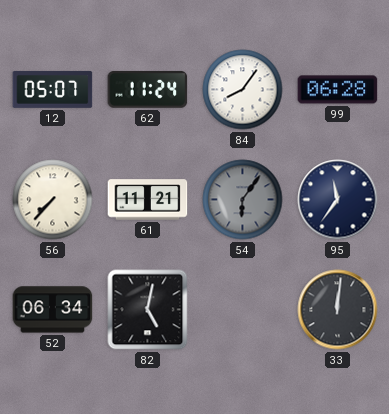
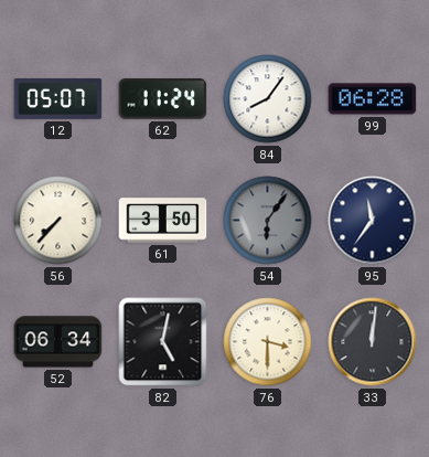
61: 11:21 -> 3:50 (163, 221)
76: none -> 3:30 (268, 342)
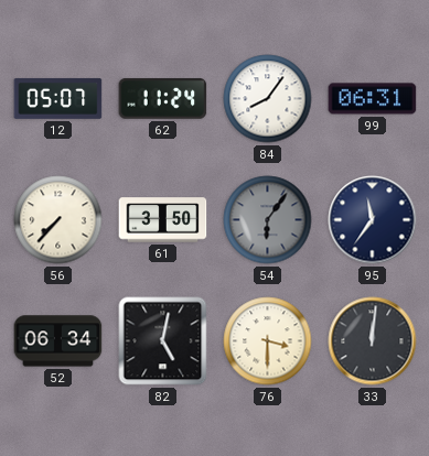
99: 06:28 -> 06:31 (373, 99)
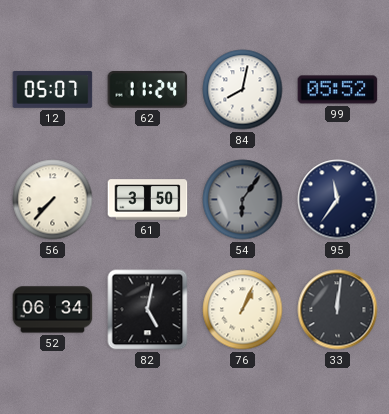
84: 8:06 -> 8:02 (243, 90)
99: 06:31 -> 05:52 (338, 90)
76: 3:30 -> 1:04 (243, 310)
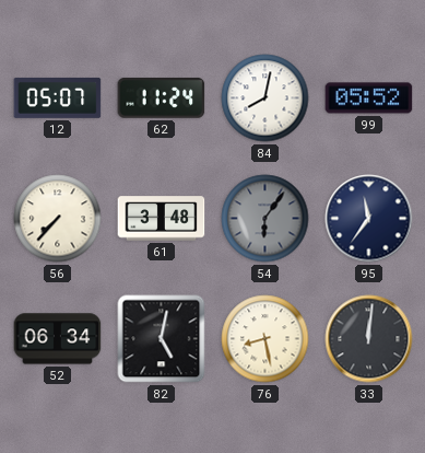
61: 3:50 -> 3:48 (162, 219)
76: 1:04 -> 8:28 (265, 339)
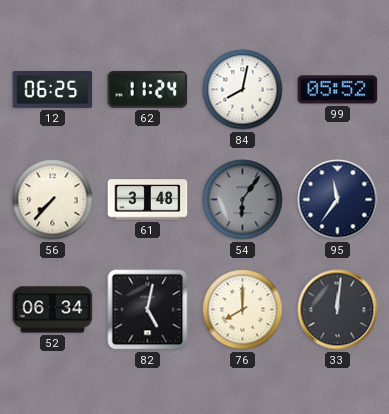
12: 05:07 -> 06:25 (53, 89)
76: 8:28 -> 8:00 (243, 310)
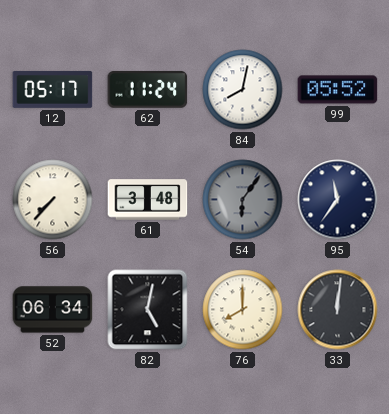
12: 06:25 -> 05:17 (53, 89)
